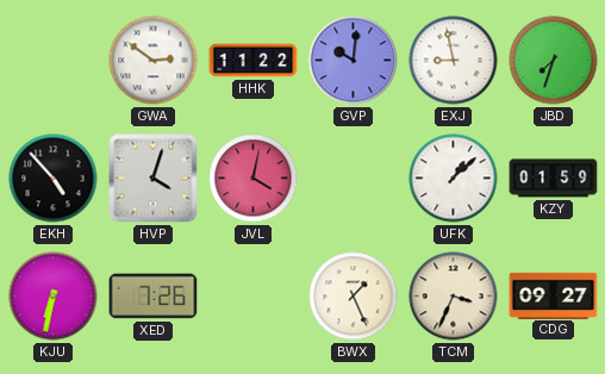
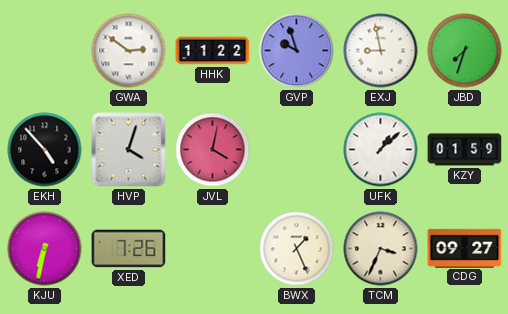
GVP: 10:01 -> 9:57 (297, 51)
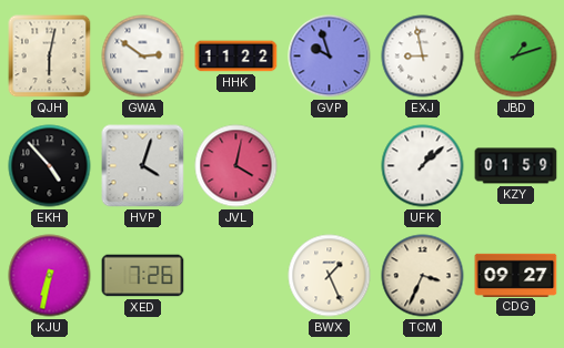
QJH: none -> 6:02 (50, 57)
JBD: 7:33 -> 1:12 (516, 57)
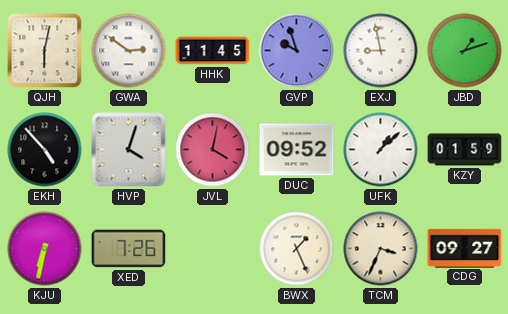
HHK: 11:22 -> 11:45 (213, 51)
DUC: none -> 09:52 (297, 150)
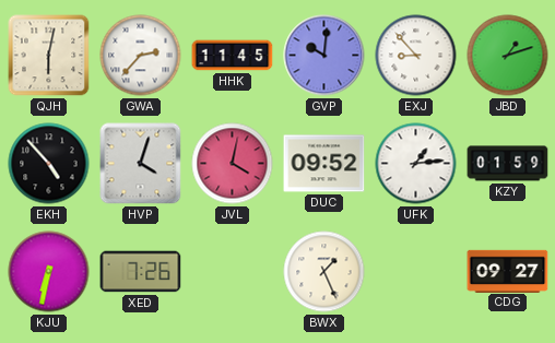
GWA: 2:51 -> 2:37 (141, 56)
GVP: 9:57 -> 10:01 (324, 56)
EXJ: 8:58 -> 8:53 (416, 56)
UFK: 1:08 -> 1:14 (416, 164)
TCM: 3:34 -> none (381, 249)
